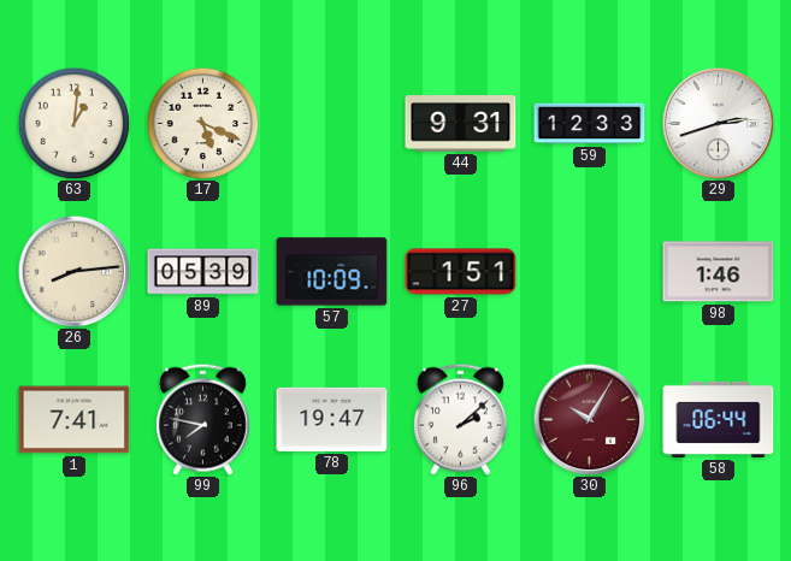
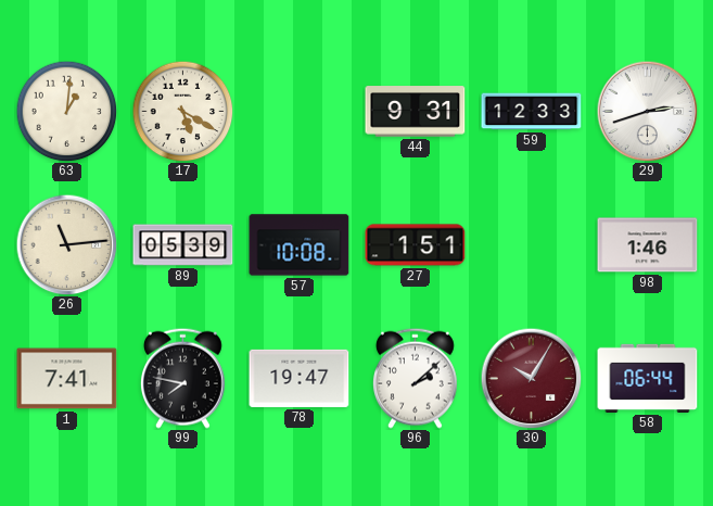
17: 5:19 -> 5:20 (182, 111)
26: 8:14 -> 11:14 (66, 244)
57: 10:09 -> 10:08 (300, 245)
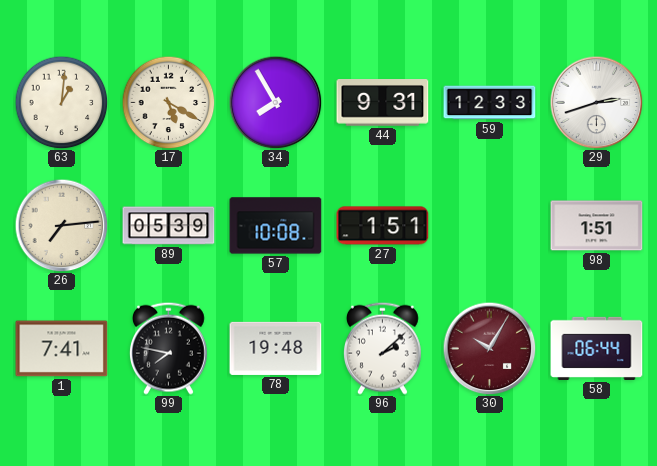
34: none -> 7:55 (275, 102)
26: 11:14 -> 7:14 (61, 225)
98: 1:46 -> 1:51 (597, 226)
78: 19:47 -> 19:48 (276, 348)
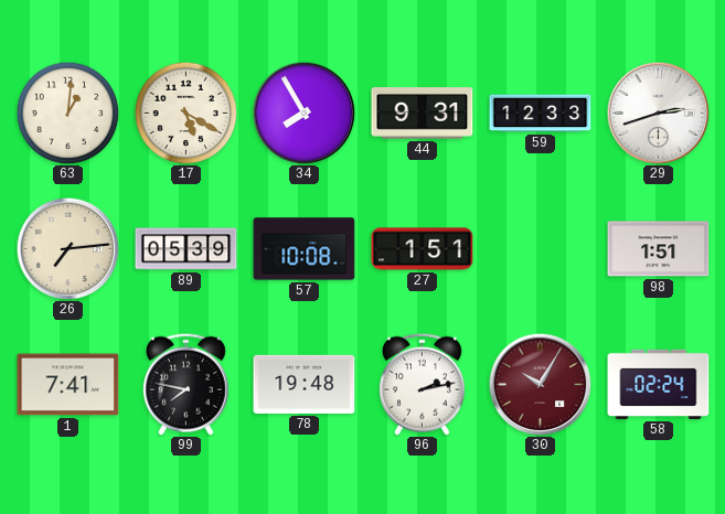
96: 2:08 -> 2:13 (422, 384)
58: 06:44 -> 02:24 (659, 384)
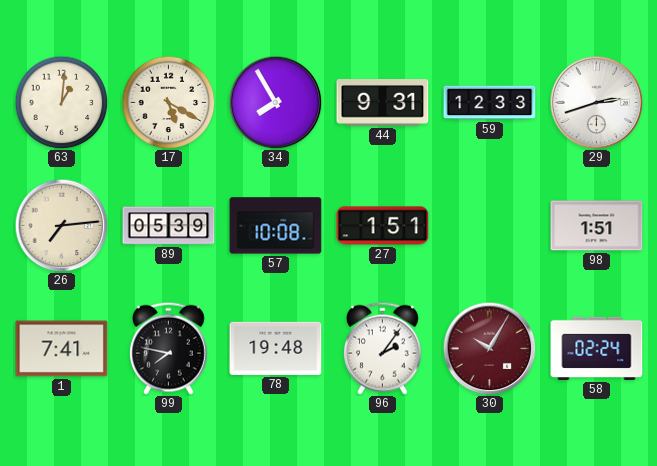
96: 2:13 -> 2:06 (382, 348)
